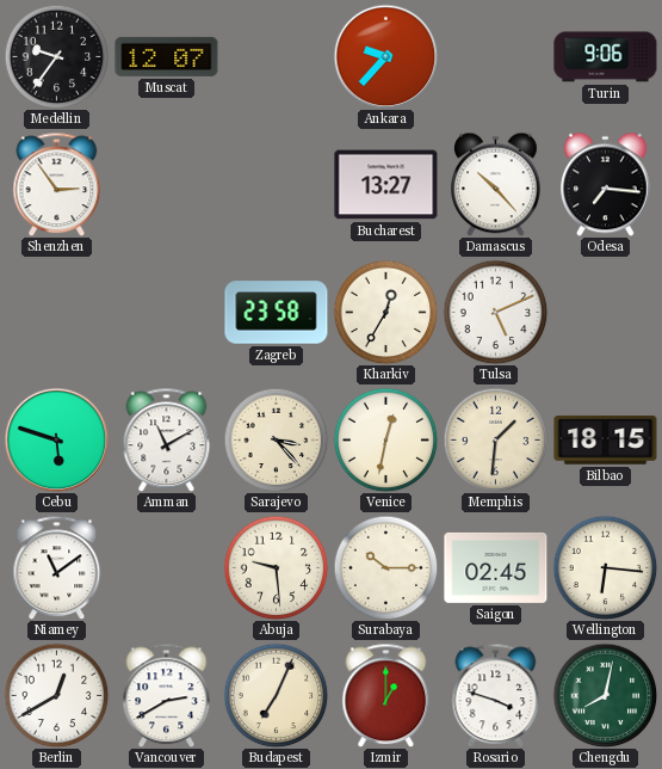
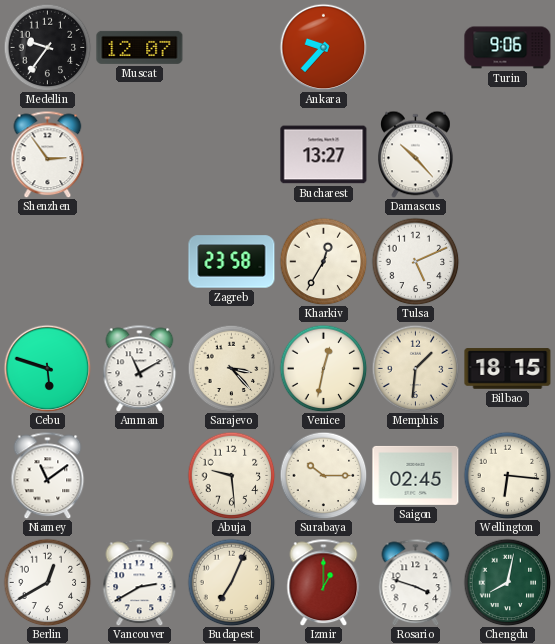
Odesa: 7:16 -> none (606, 184)
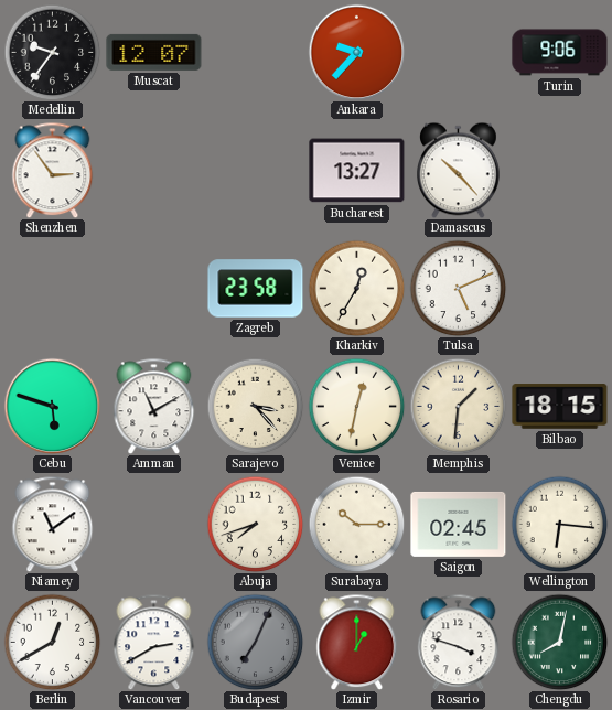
Abuja: 9:29 -> 7:42 (255, 524)
Budapest dial: cream -> grey (255, 642)
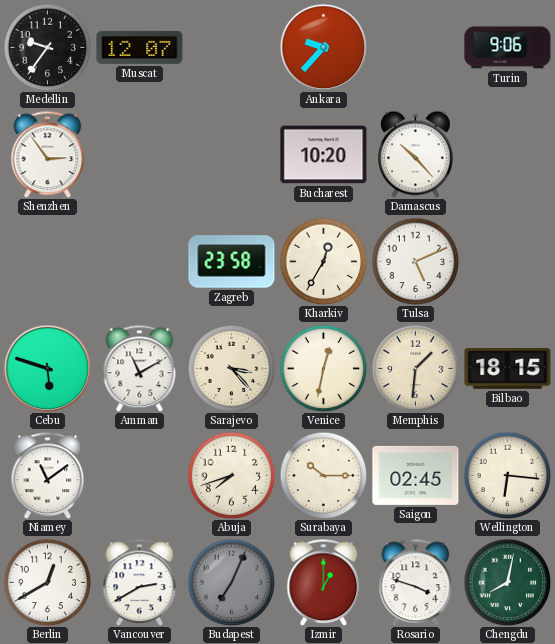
Bucharest: 13:27 -> 10:20 (324, 155)
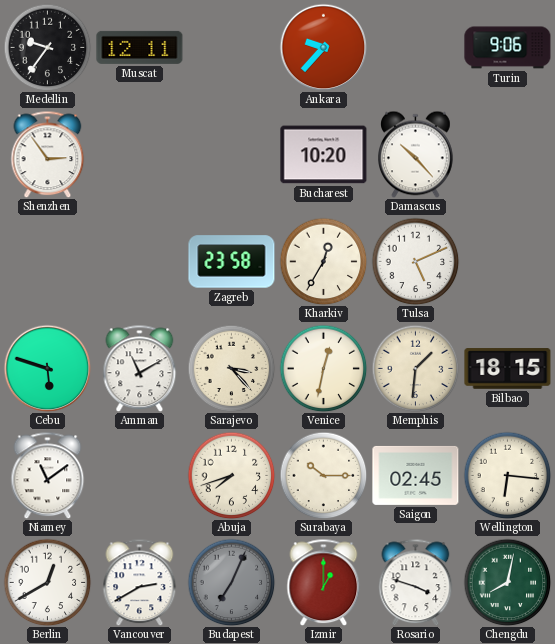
Muscat: 12:07 -> 12:11 (140, 47)
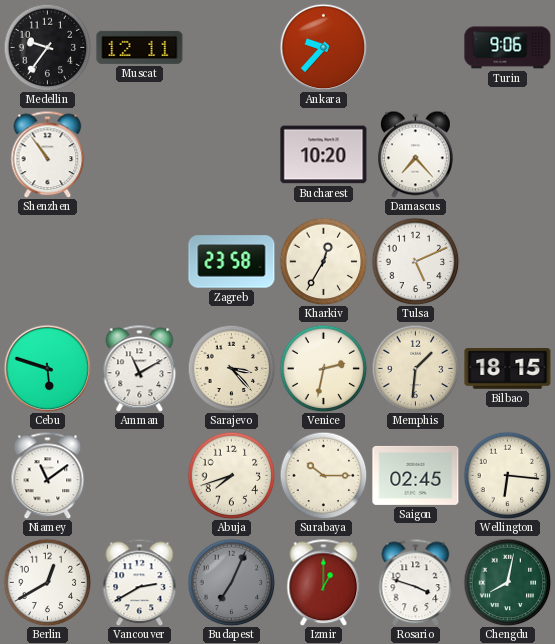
Shenzhen: 2:54 -> 10:54 (48, 154)
Damascus: 10:23 -> 7:23 (416, 154)
Venice: 12:32 -> 2:32 (323, 368)
